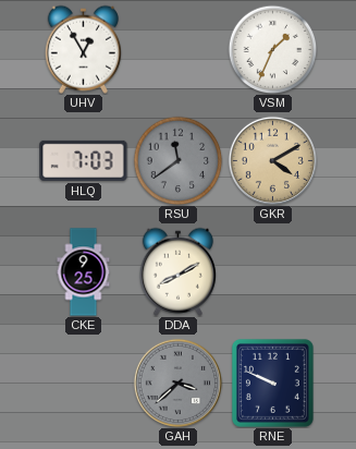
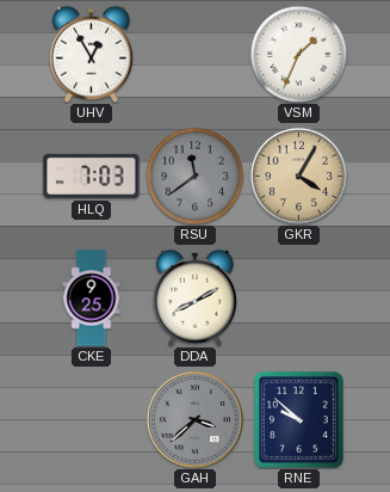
GKR: 4:10 -> 4:05 (298, 176)
RNE: 9:49 -> 9:52 (298, 419)
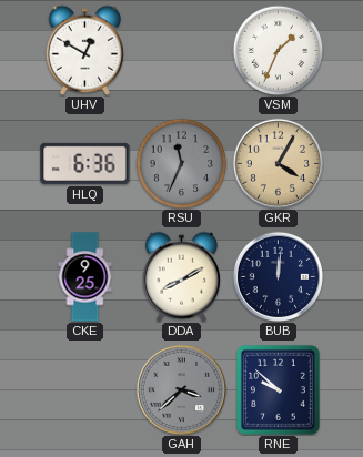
UHV: 12:55 -> 12:50 (84, 50)
HLQ: 7:03 -> 6:36 (85, 163)
RSU: 11:39 -> 11:34 (181, 163)
BUB: none -> 12:01 (278, 276)
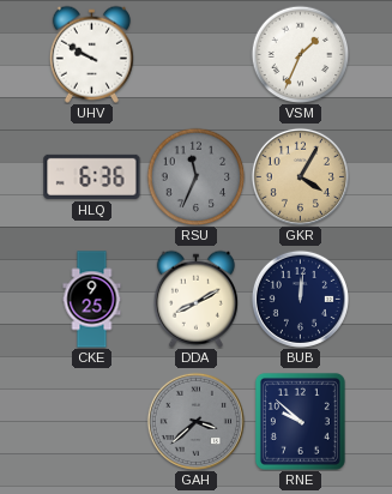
UHV: 12:50 -> 9:50 (91, 54)
